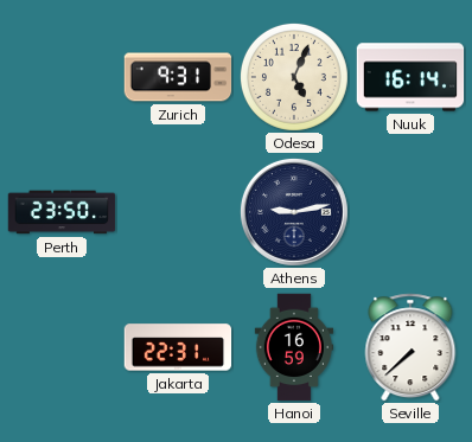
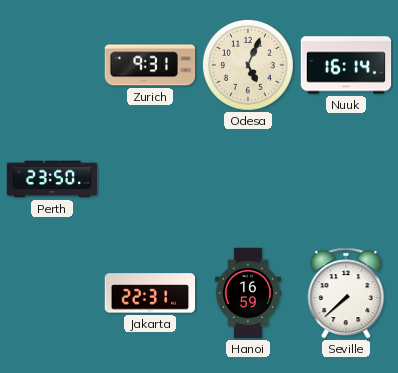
Athens: 9:13 -> none (294, 212)
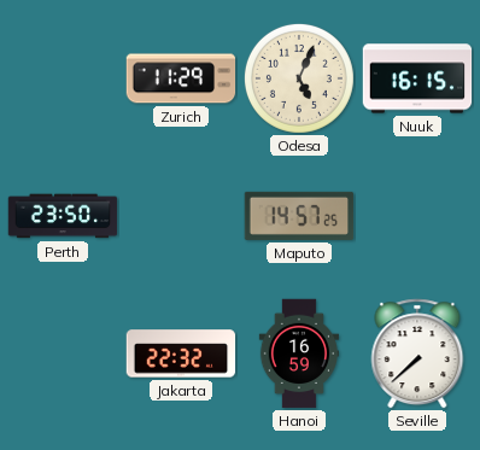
Zurich: 9:31 -> 11:29 (181, 78)
Nuuk: 16:14 -> 16:15 (417, 78)
Maputo: none -> 14:57 (299, 216)
Jakarta: 22:31 -> 22:32 (181, 353)
